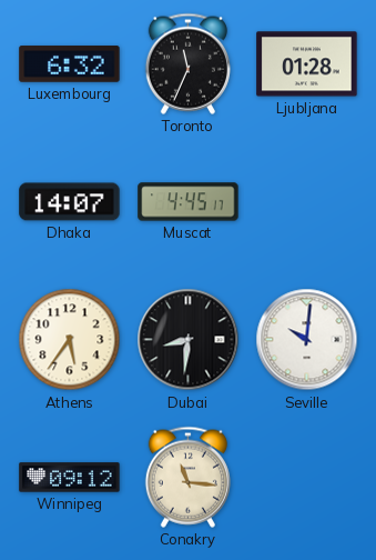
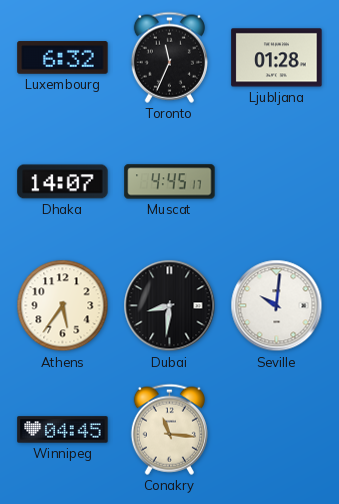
Winnipeg: 09:12 -> 04:45 (63, 430)
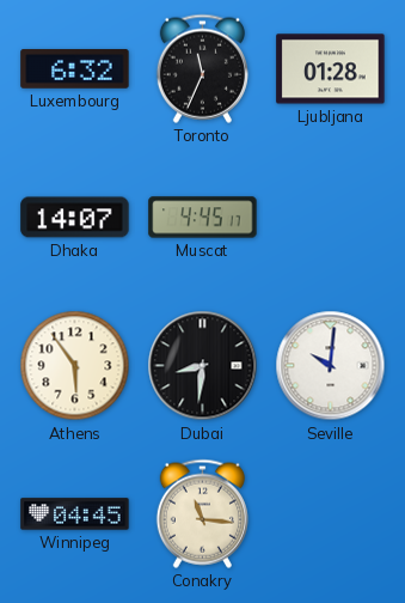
Athens: 5:36 -> 5:54 (75, 366)
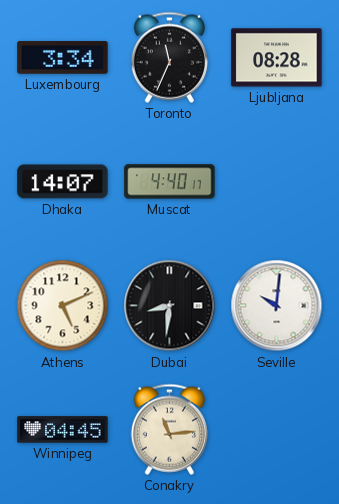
Luxembourg: 6:32 -> 3:34 (63, 58)
Ljubljana: 01:28 -> 08:28 (277, 58)
Muscat: 4:45 -> 4:40 (170, 182)
Athens: 5:54 -> 5:11 (63, 306)
Conakry: 11:16 -> 11:14 (169, 429)
